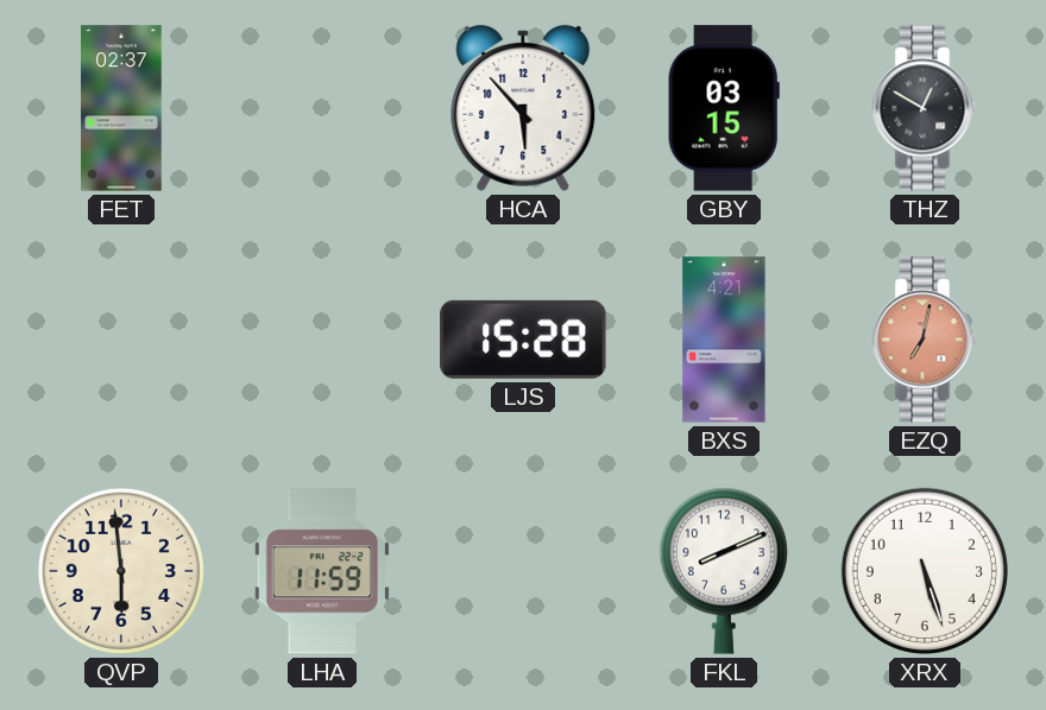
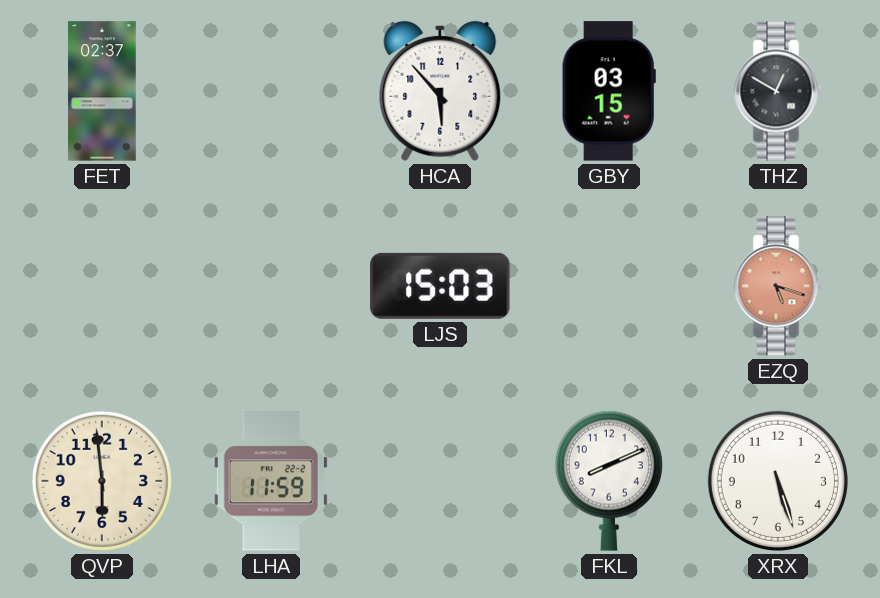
LJS: 15:28 -> 15:03 (440, 286)
BXS: 4:21 -> none (724, 340)
EZQ: 7:02 -> 5:18 (778, 286)
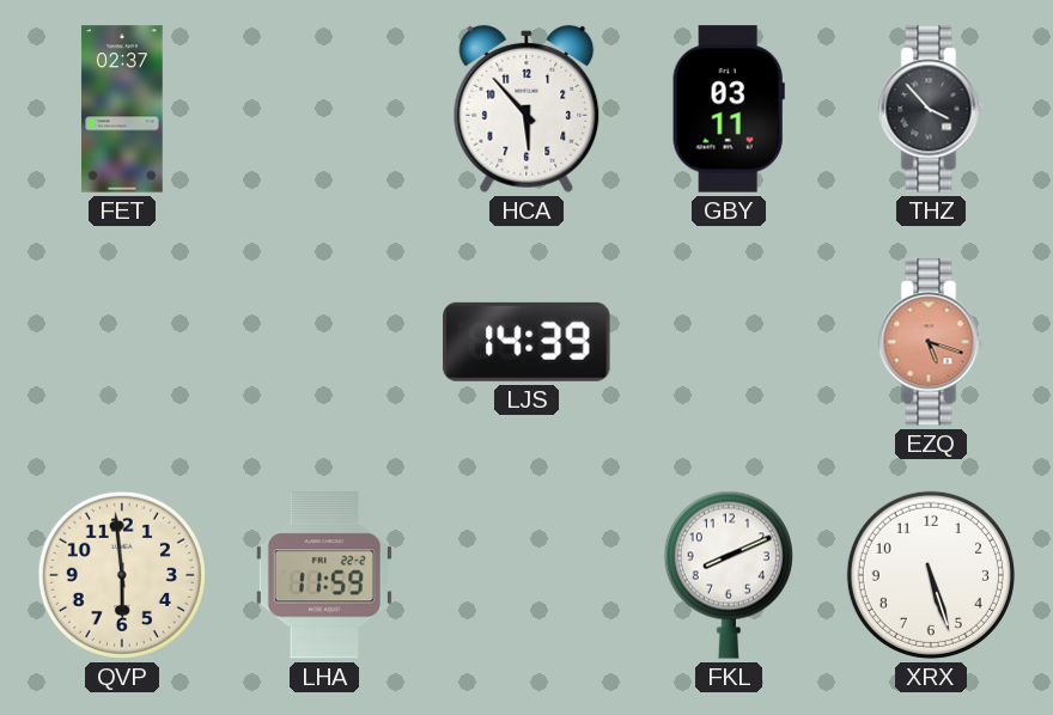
GBY: 03:15 -> 03:11 (729, 109)
THZ: 12:50 -> 3:53 (931, 109)
LJS: 15:03 -> 14:39 (526, 342)
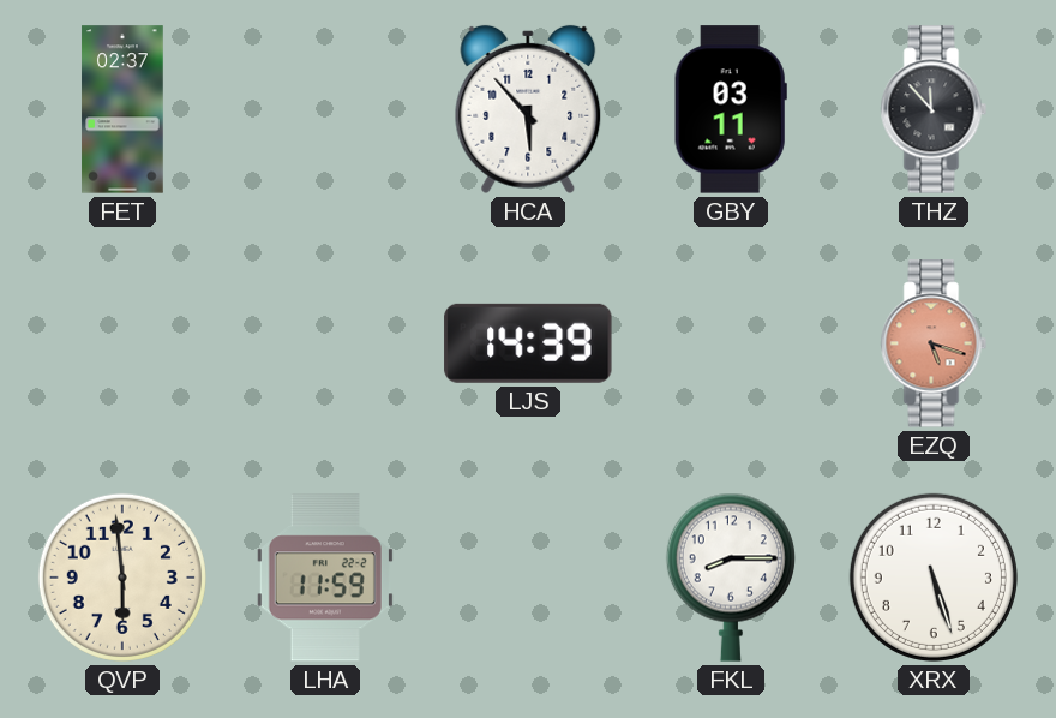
THZ: 3:53 -> 11:53 (934, 109)
FKL: 8:11 -> 8:15 (731, 578)
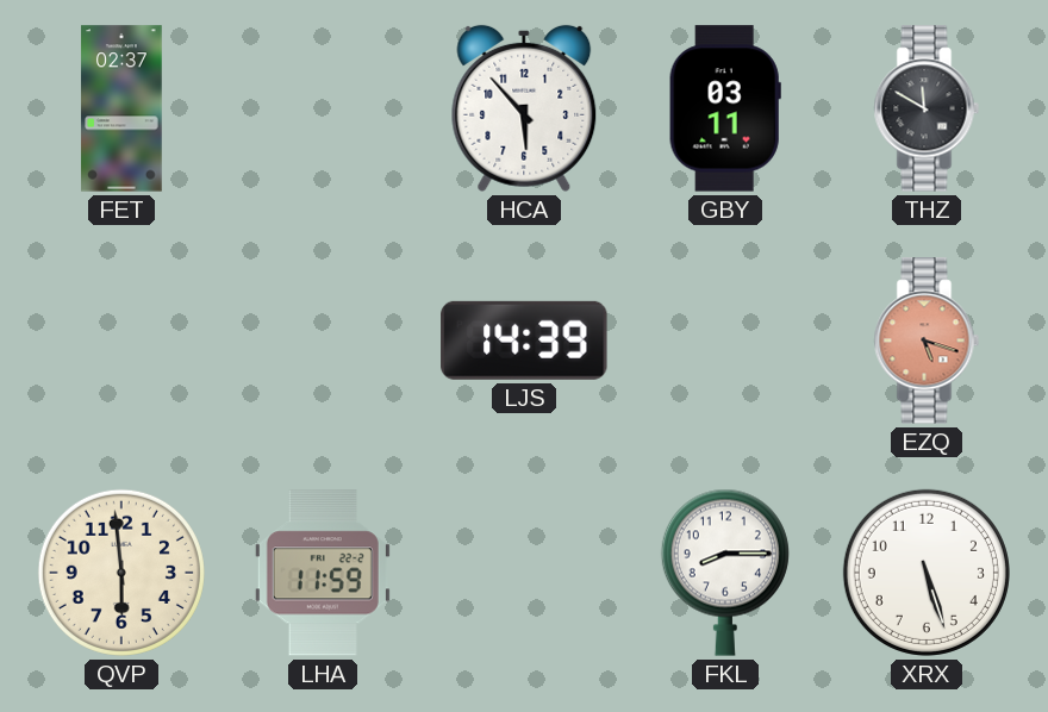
THZ: 11:53 -> 11:50 (927, 108)
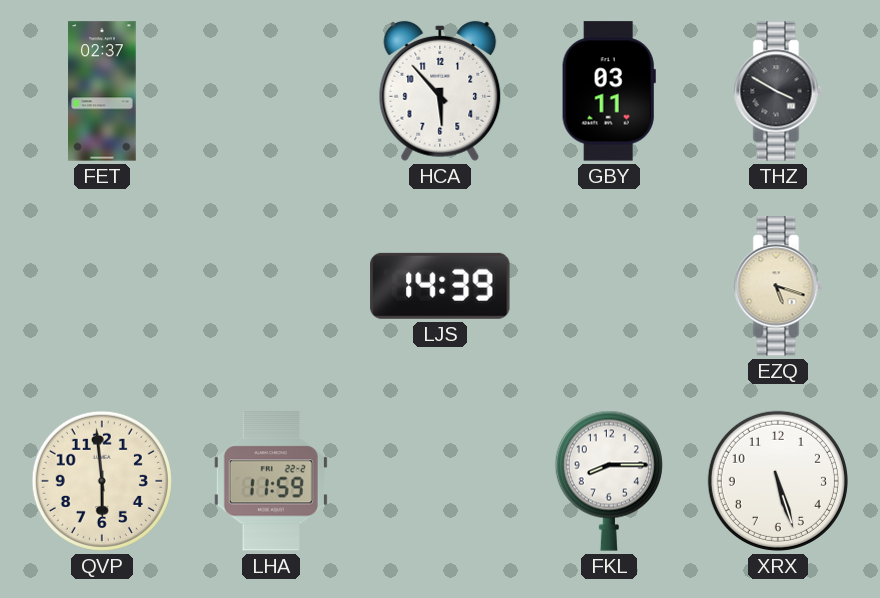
THZ: 11:50 -> 3:50 (778, 91)
EZQ dial: salmon -> cream (778, 286)
